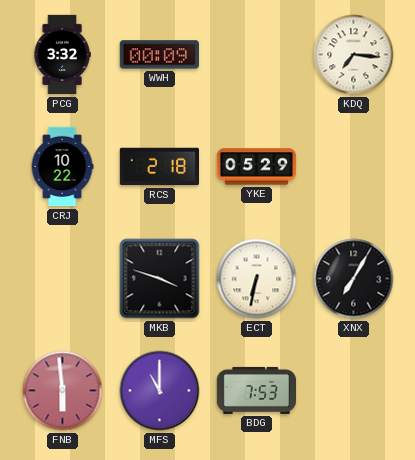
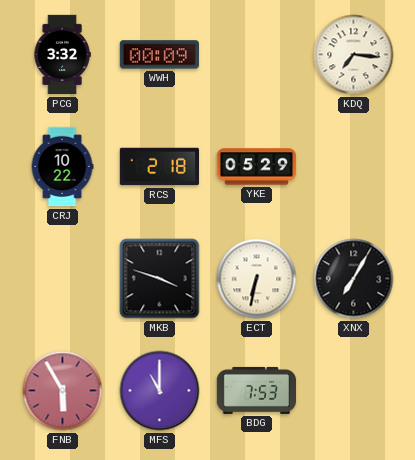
FNB: 5:59 -> 5:55 (63, 391)
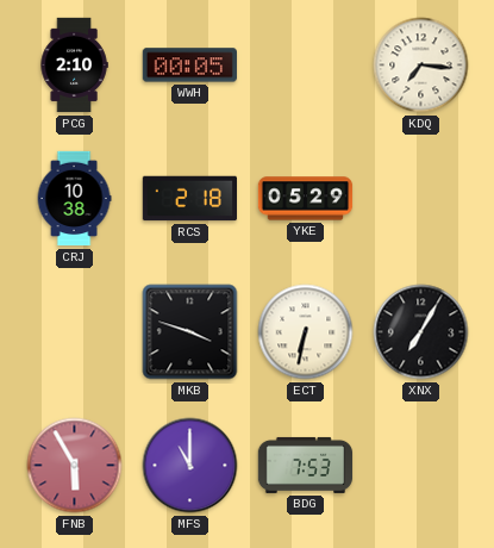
PCG: 3:32 -> 2:10 (74, 66)
WWH: 00:09 -> 00:05 (189, 66)
CRJ: 10:22 -> 10:38 (74, 199)
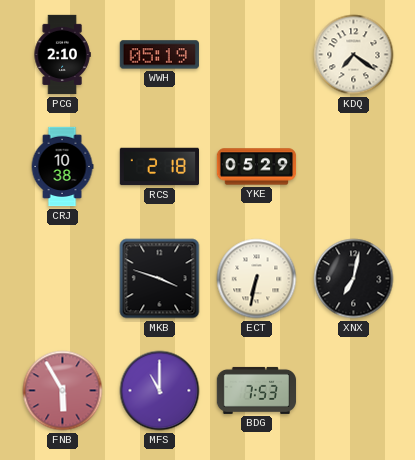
WWH: 00:05 -> 05:19 (159, 55)
KDQ: 7:16 -> 7:21 (354, 55)
XNX: 7:05 -> 7:02 (354, 279)
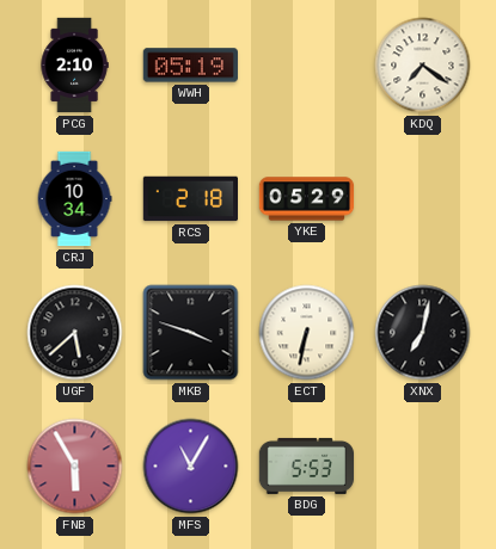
CRJ: 10:38 -> 10:34 (74, 199)
UGF: none -> 5:38 (75, 333)
MFS: 11:00 -> 11:05 (191, 467)
BDG: 7:53 -> 5:53 (307, 465)
